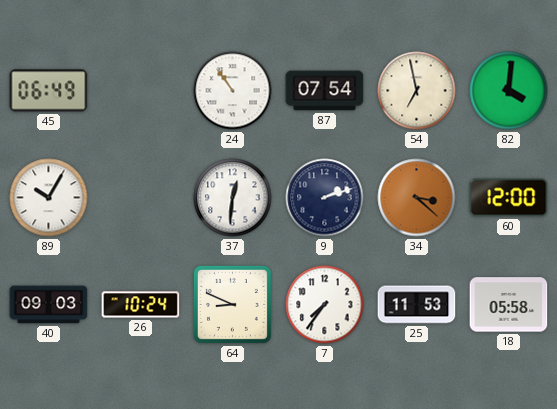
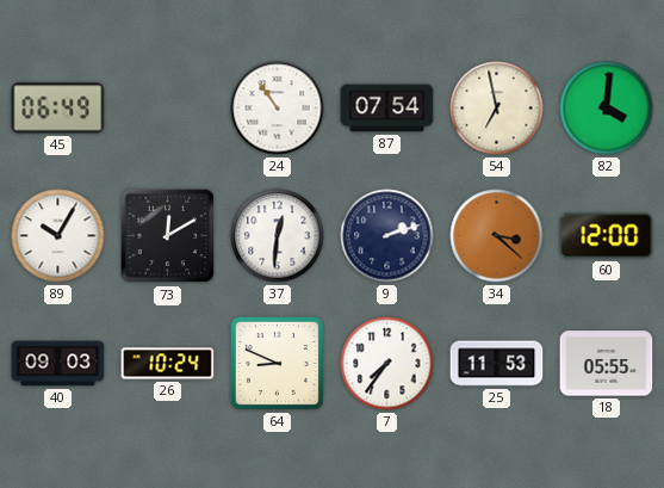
73: none -> 12:10 (168, 236)
18: 05:58 -> 05:55 (607, 364)
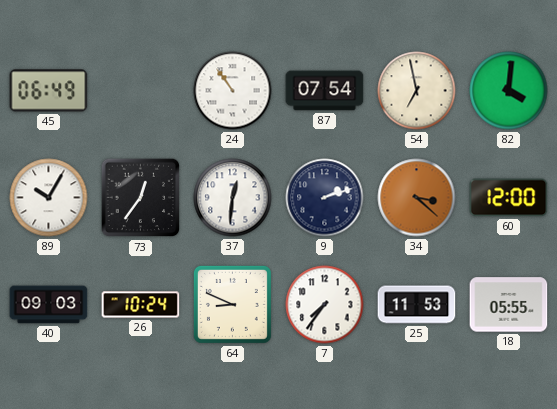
73: 12:10 -> 12:36 (141, 198)
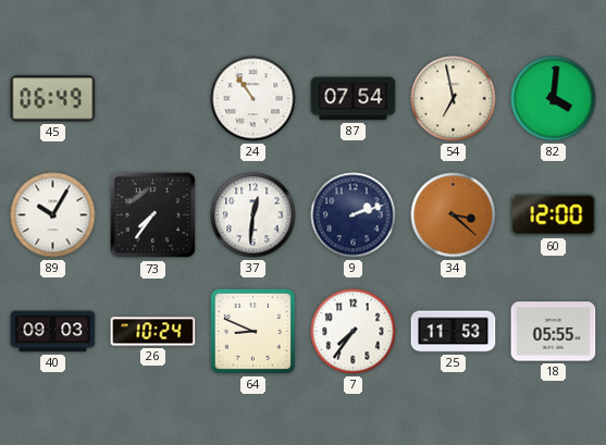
73: 12:36 -> 7:36 (153, 215)
